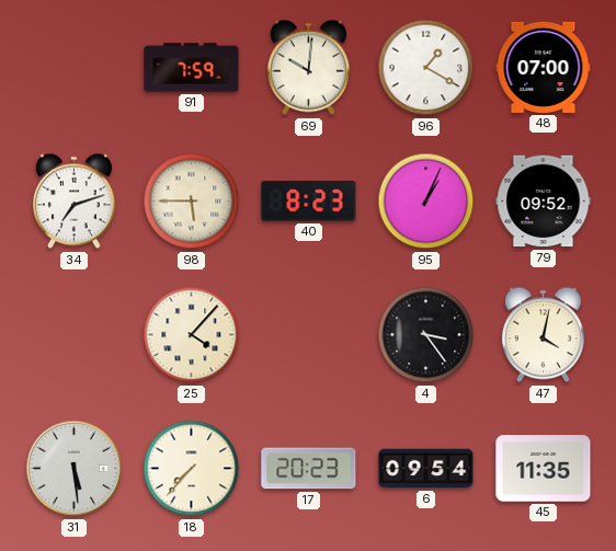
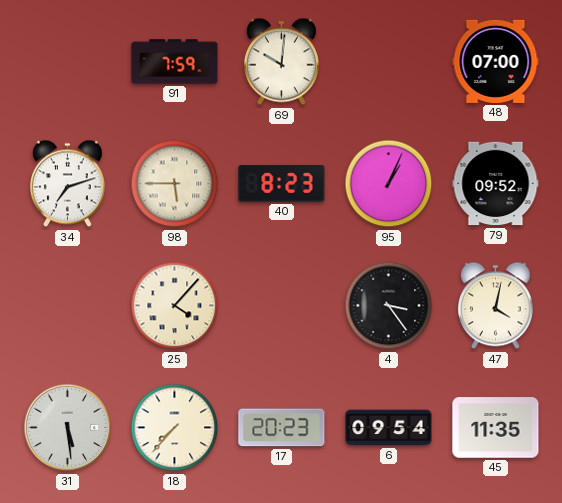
96: 1:20 -> none (426, 68)
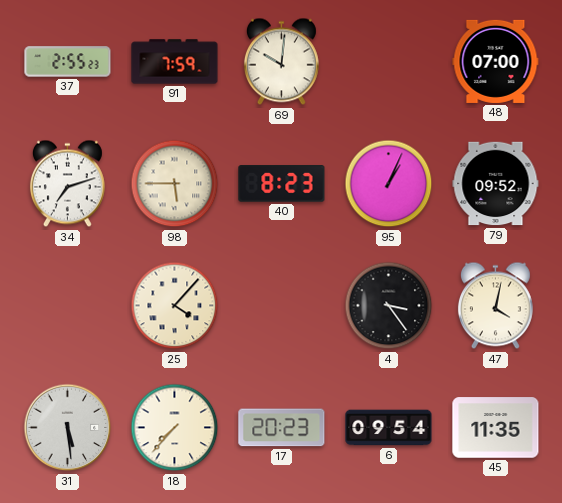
37: none -> 2:55 (68, 62)
